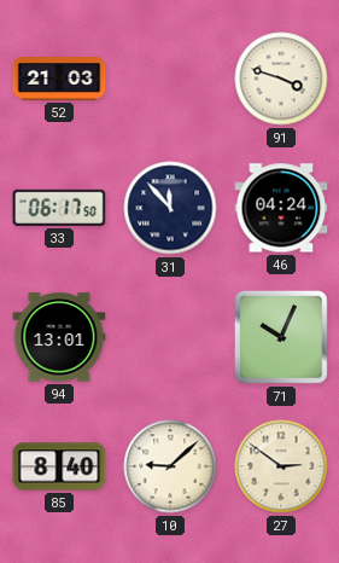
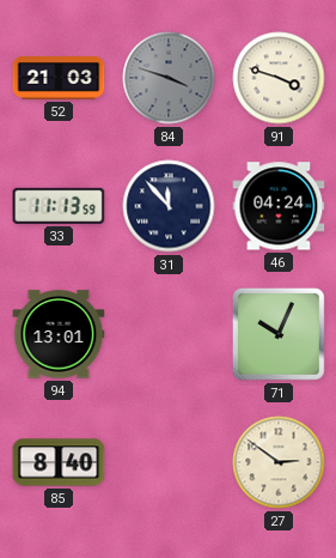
84: none -> 3:48 (169, 78)
33: 06:17 -> 11:13 (59, 206)
10: 9:08 -> none (170, 466)
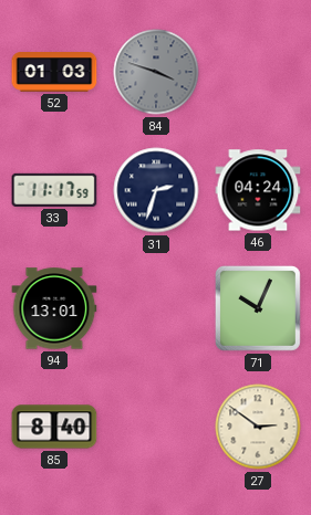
52: 21:03 -> 01:03 (54, 73)
91: 3:48 -> none (279, 78)
33: 11:13 -> 11:17 (54, 190)
31: 11:53 -> 2:33 (156, 190)
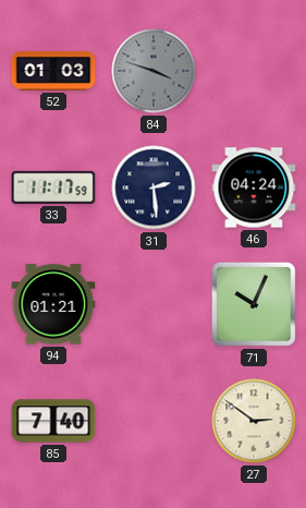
31: 2:33 -> 2:29 (154, 188)
94: 13:01 -> 01:21 (53, 304)
85: 8:40 -> 7:40 (53, 421)
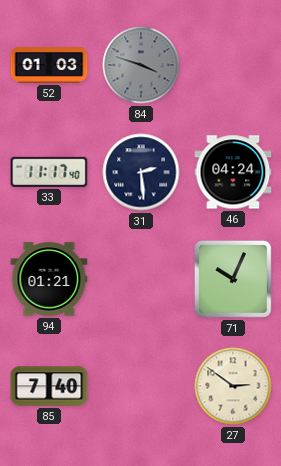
33: 11:17:59 -> 11:17:40 (49, 172)
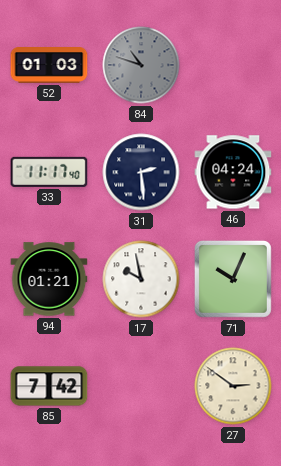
84: 3:48 -> 10:48 (141, 65)
17: none -> 9:58 (141, 279)
85: 7:40 -> 7:42 (49, 386)
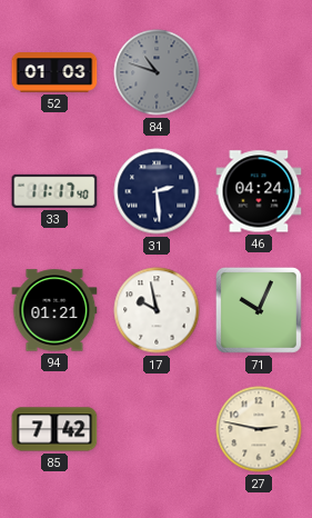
27: 2:51 -> 2:47 (259, 429)
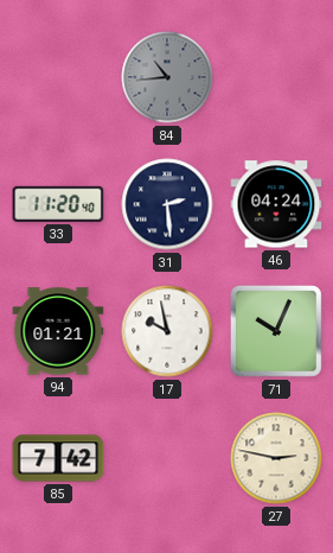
52: 01:03 -> none (54, 73)
84: 10:48 -> 10:44 (167, 77)
33: 11:17 -> 11:20 (58, 204)
